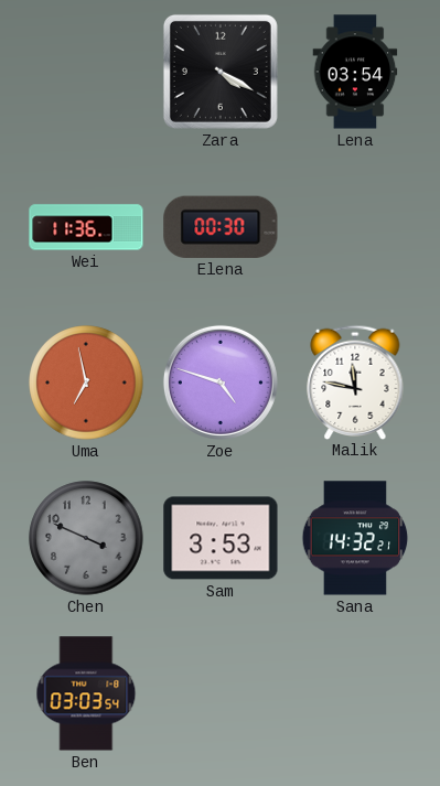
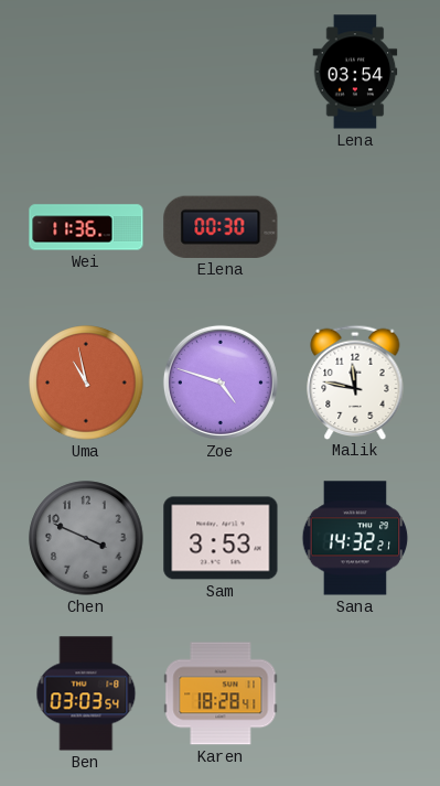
Zara: 4:20 -> none (221, 72)
Uma: 6:58 -> 10:58 (86, 383)
Karen: none -> 18:28 (221, 693)
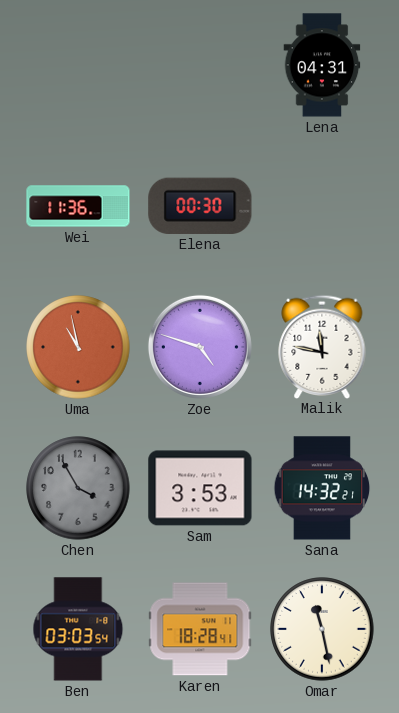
Lena: 03:54 -> 04:31 (322, 65)
Chen: 3:49 -> 3:55 (78, 488)
Omar: none -> 11:28 (322, 629)
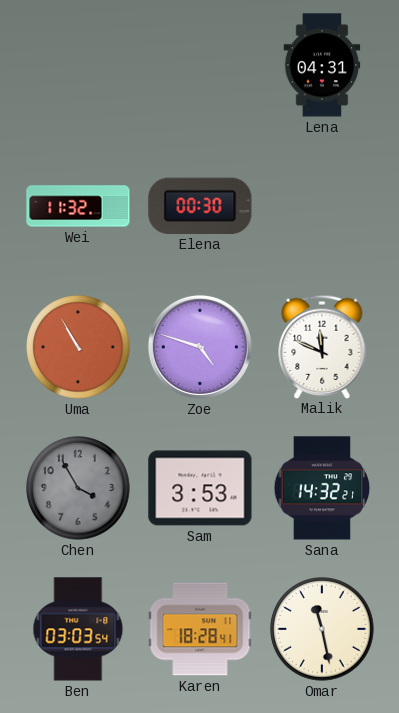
Wei: 11:36 -> 11:32 (78, 206)
Uma: 10:58 -> 10:55 (78, 347)
Malik: 11:47 -> 11:49 (322, 346)
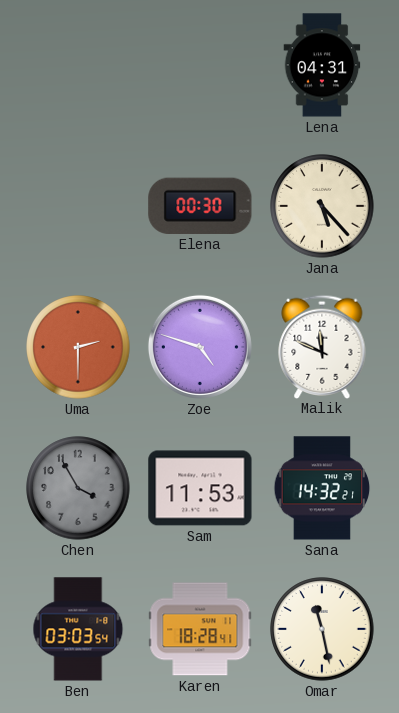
Wei: 11:32 -> none (78, 206)
Jana: none -> 5:23 (322, 206)
Uma: 10:55 -> 2:30 (78, 347)
Sam: 3:53 -> 11:53 (200, 488)
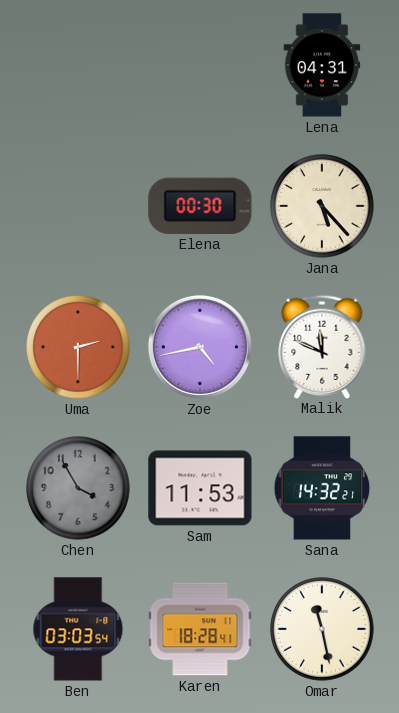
Zoe: 4:48 -> 4:43 (200, 347)
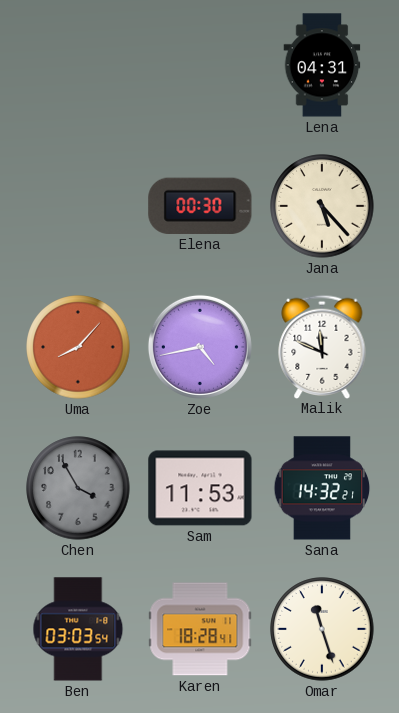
Uma: 2:30 -> 8:07 (78, 347)
Omar: 11:28 -> 11:27 (322, 629)
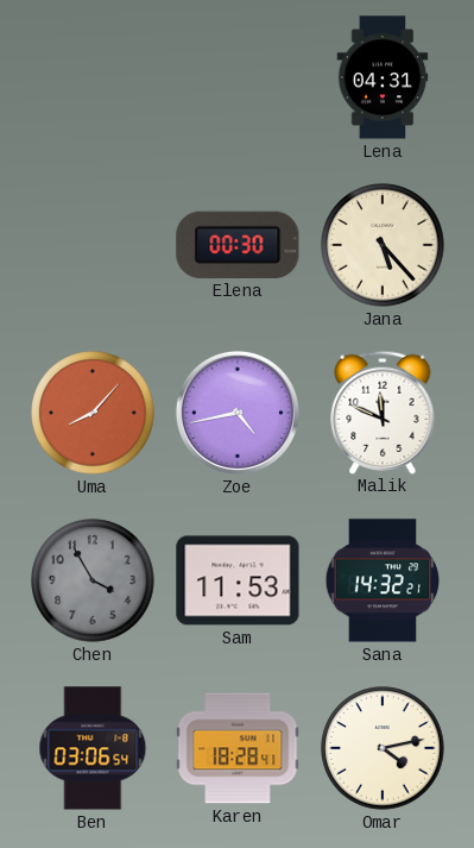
Ben: 03:03 -> 03:06 (93, 748)
Omar: 11:27 -> 4:13 (383, 748)
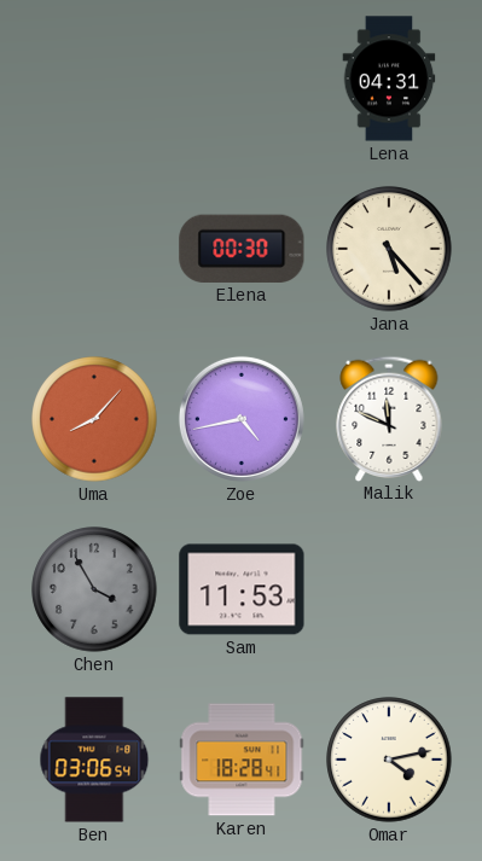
Sana: 14:32 -> none (383, 580)
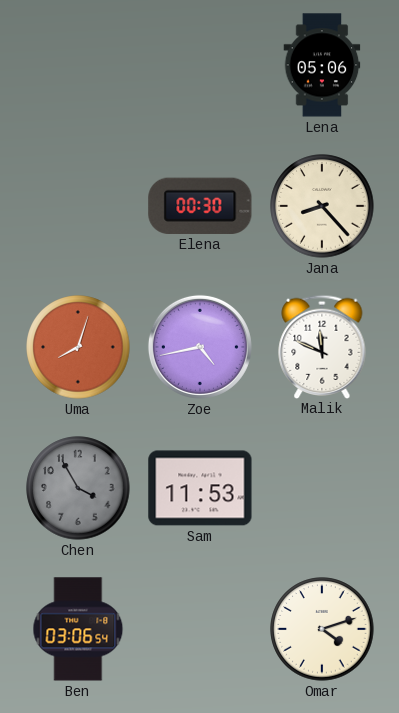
Lena: 04:31 -> 05:06 (322, 65)
Jana: 5:23 -> 8:23 (322, 206)
Uma: 8:07 -> 8:03 (78, 347)
Karen: 18:28 -> none (242, 760)
Omar: 4:13 -> 4:12 (322, 629)
